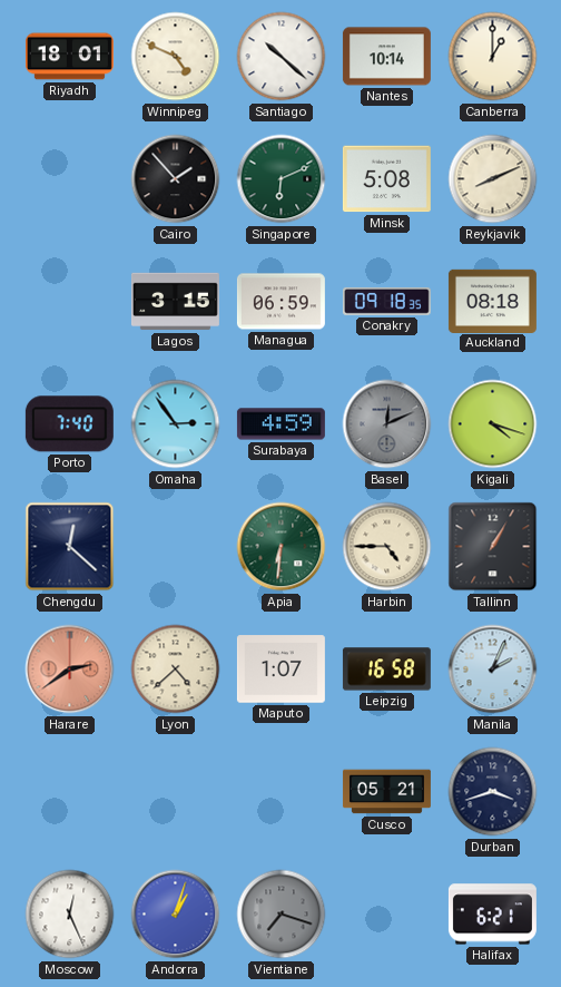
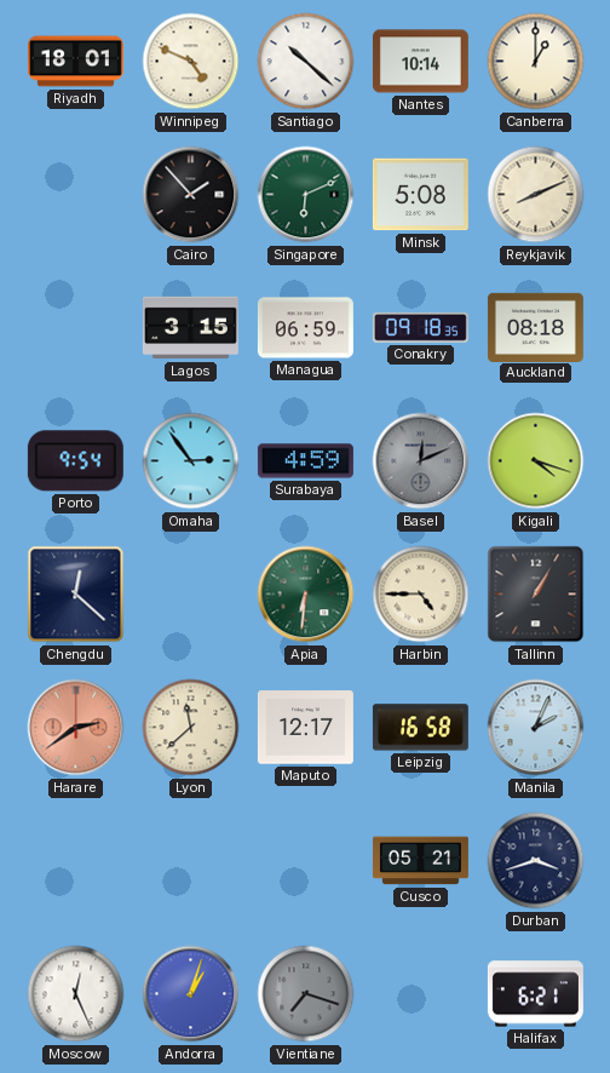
Porto: 7:40 -> 9:54 (75, 461)
Lyon: 4:38 -> 11:38 (191, 728)
Maputo: 1:07 -> 12:17 (305, 728)
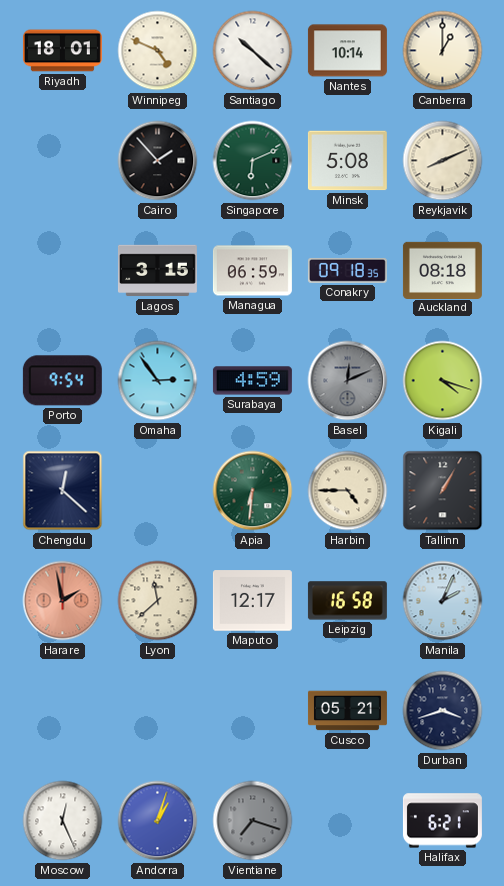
Harare: 2:39 -> 1:58 (63, 601)
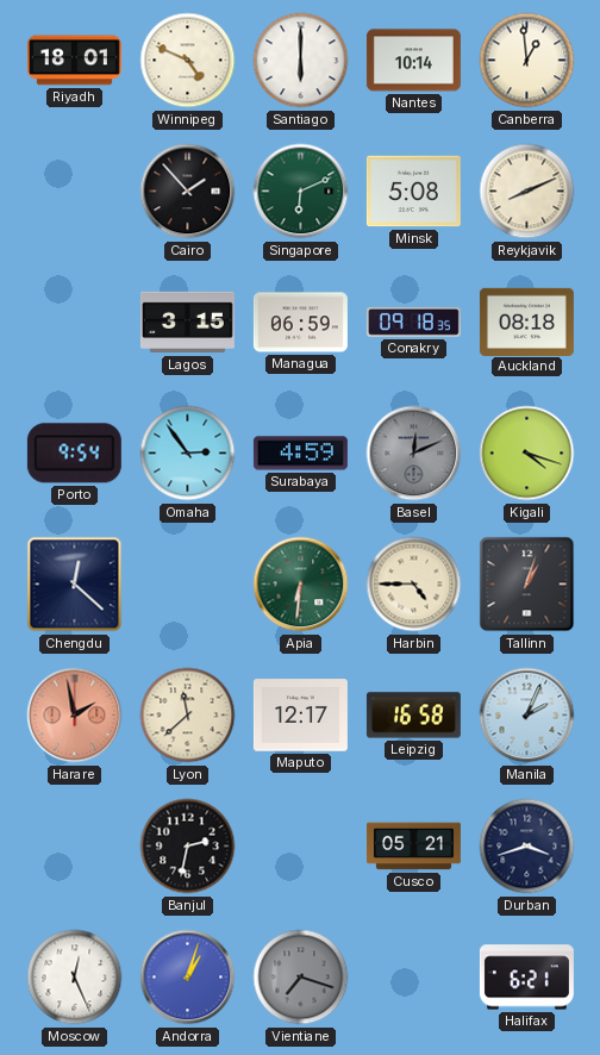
Santiago: 10:22 -> 6:00 (301, 61)
Canberra: 1:00 -> 12:59 (527, 61)
Tallinn: 1:05 -> 1:03 (527, 585)
Banjul: none -> 2:32 (188, 847)
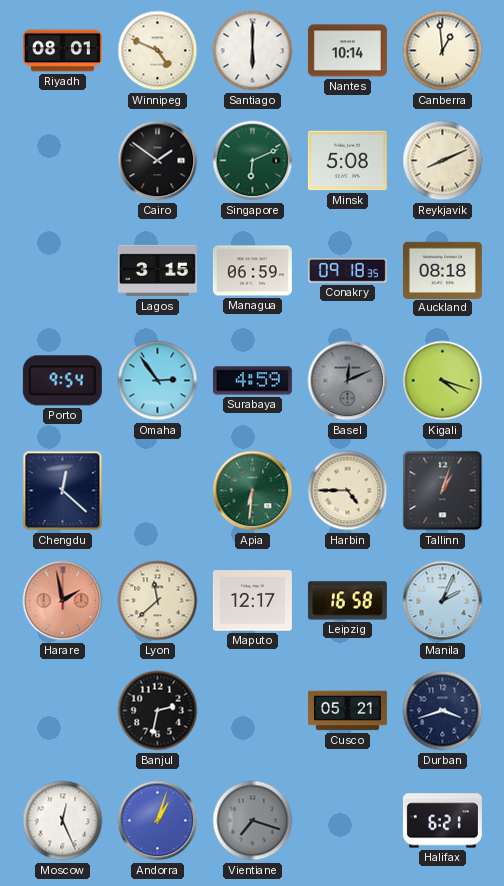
Riyadh: 18:01 -> 08:01 (62, 51)
Cairo: 1:53 -> 1:51 (158, 161)
